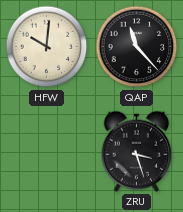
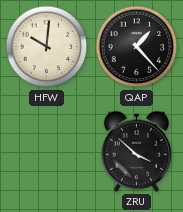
QAP: 11:23 -> 1:23 (137, 47)
ZRU: 3:27 -> 3:52 (136, 151)
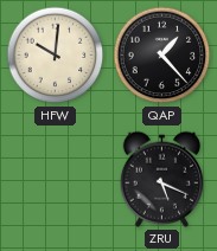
ZRU: 3:52 -> 5:19 (161, 179)
